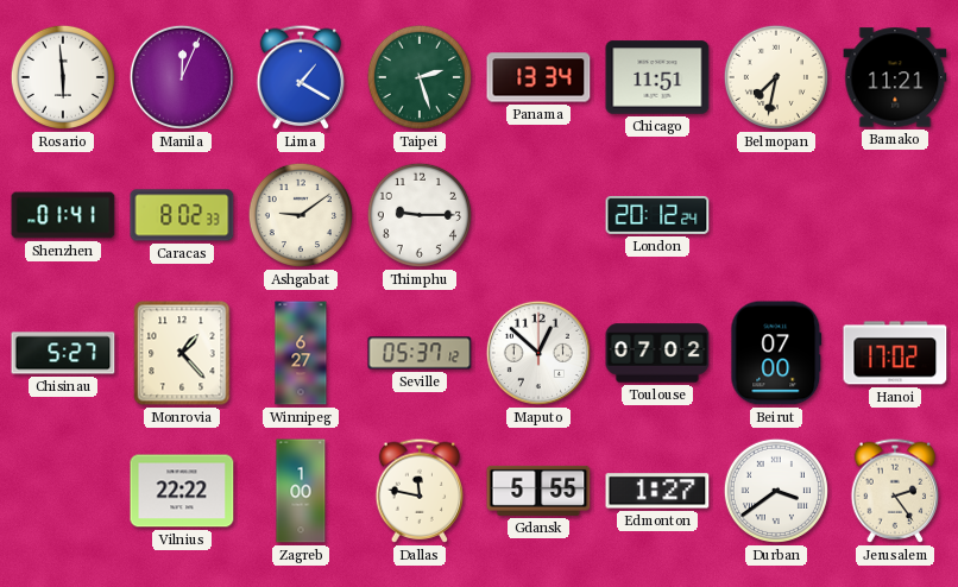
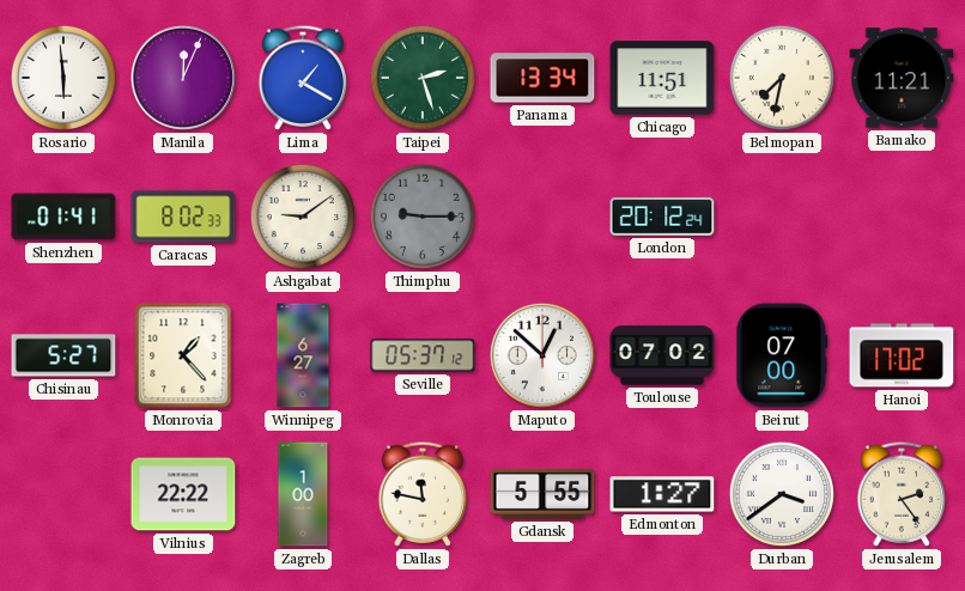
Thimphu dial: white -> grey (423, 217)
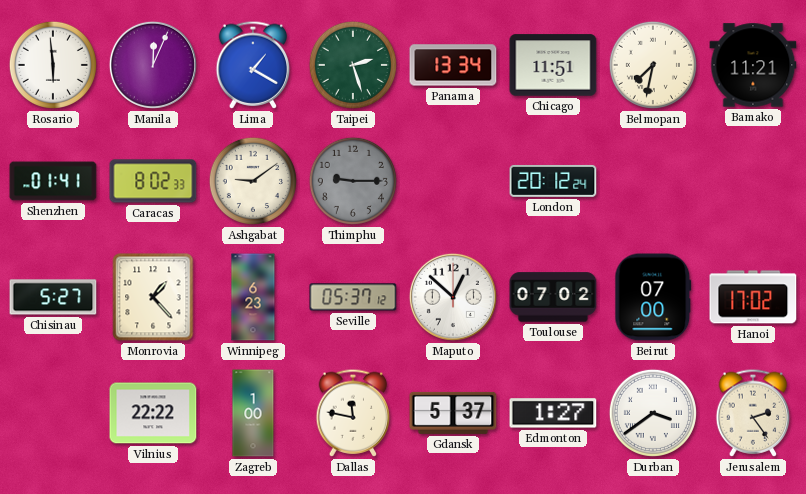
Winnipeg: 6:27 -> 6:23 (253, 297)
Gdansk: 5:55 -> 5:37 (453, 413)
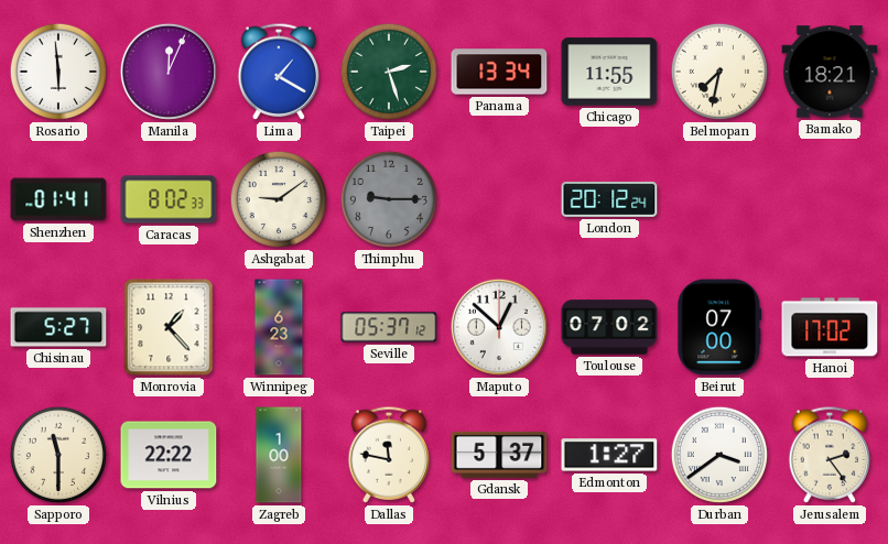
Chicago: 11:51 -> 11:55 (609, 72)
Bamako: 11:21 -> 18:21 (830, 72)
Sapporo: none -> 11:30 (58, 455)
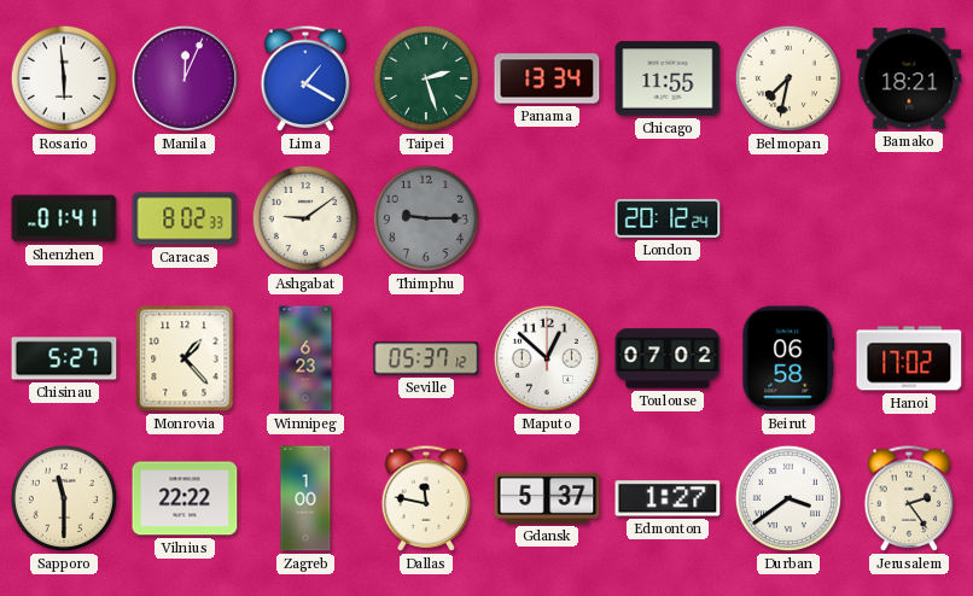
Beirut: 07:00 -> 06:58 (788, 358)
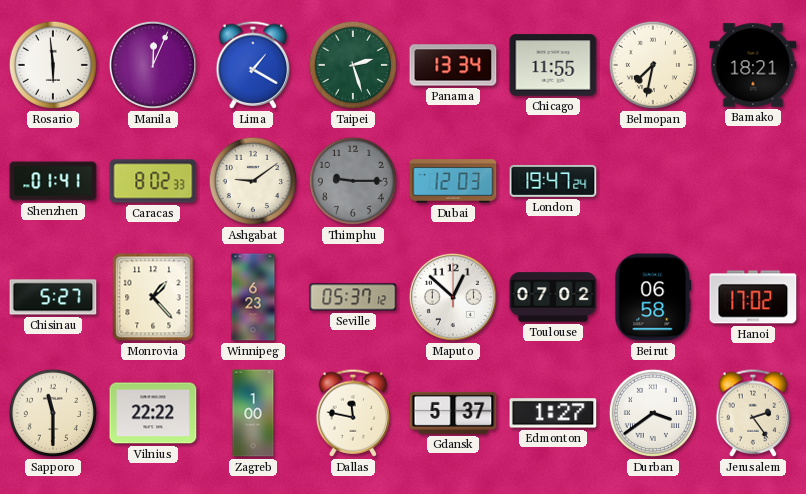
Dubai: none -> 12:03 (453, 181)
London: 20:12 -> 19:47 (553, 181)
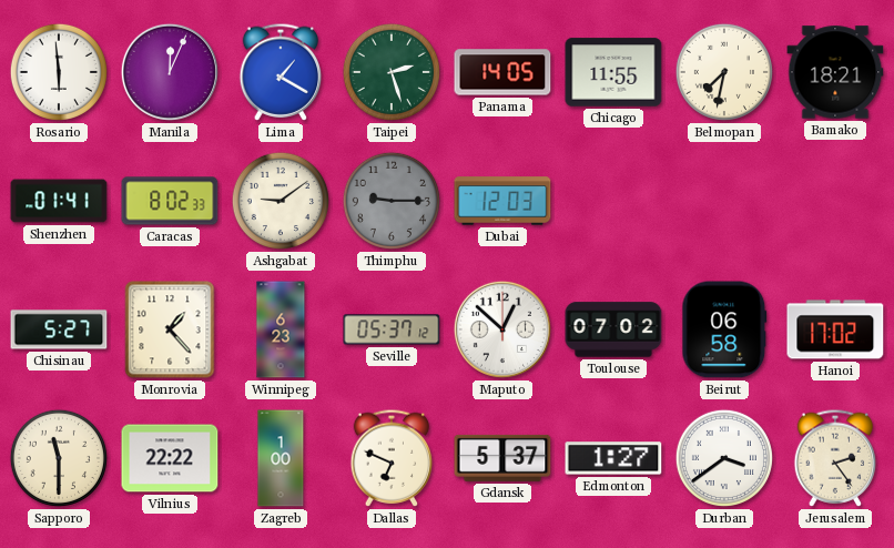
Panama: 13:34 -> 14:05 (502, 72)
London: 19:47 -> none (553, 181)
Dallas: 11:47 -> 6:49 (392, 458)
